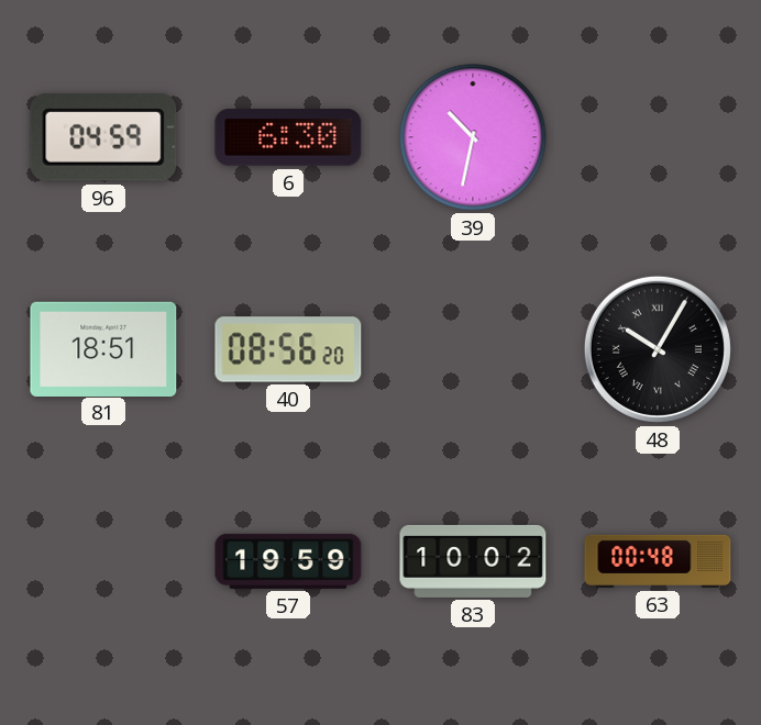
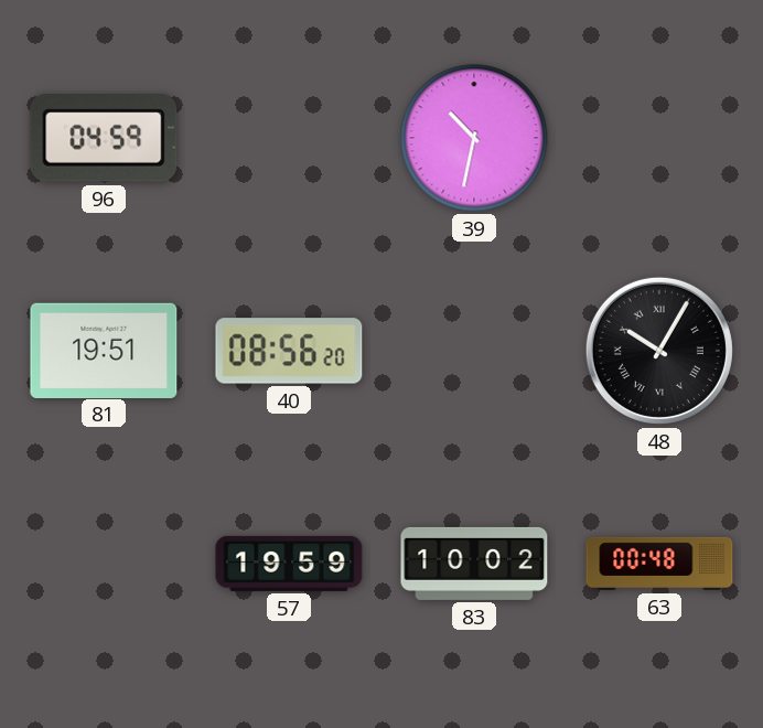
6: 6:30 -> none (288, 137)
81: 18:51 -> 19:51 (104, 350)
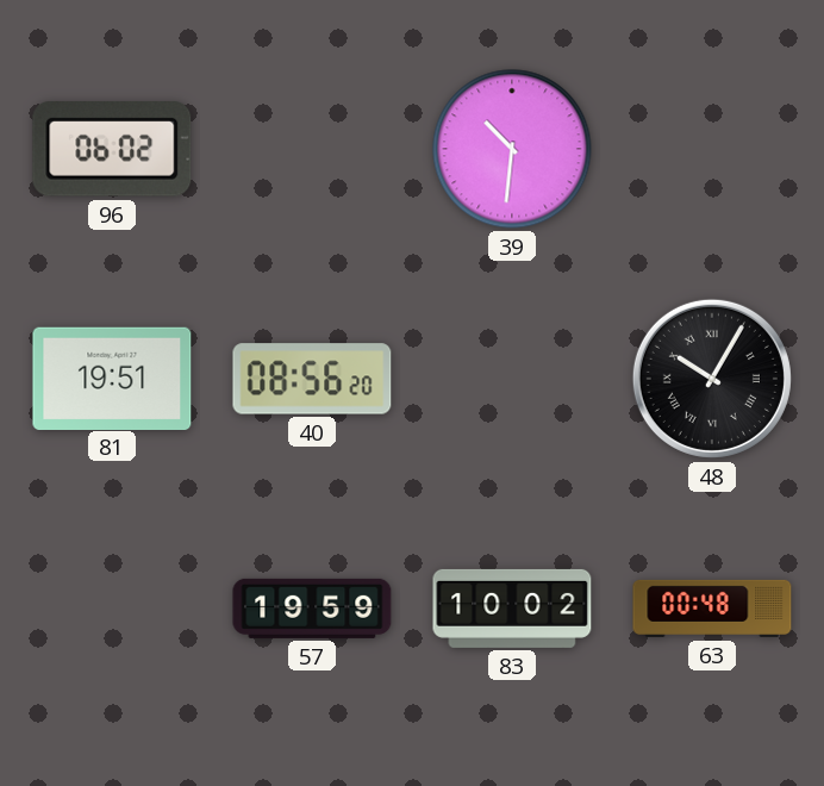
96: 04:59 -> 06:02 (112, 150)
39: 10:32 -> 10:31 (512, 149)
